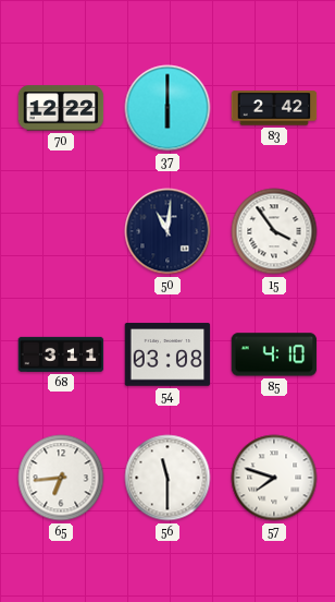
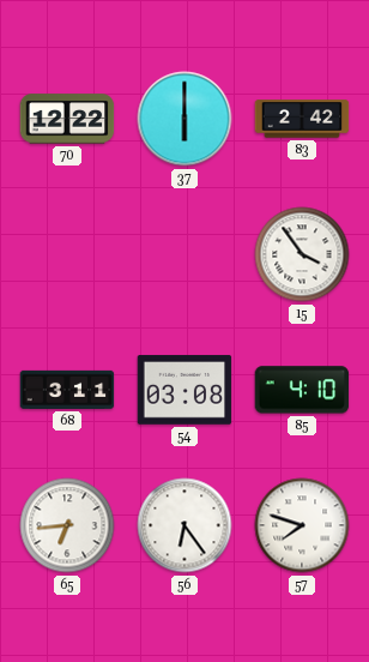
50: 11:01 -> none (167, 231)
56: 11:30 -> 6:24 (184, 525)
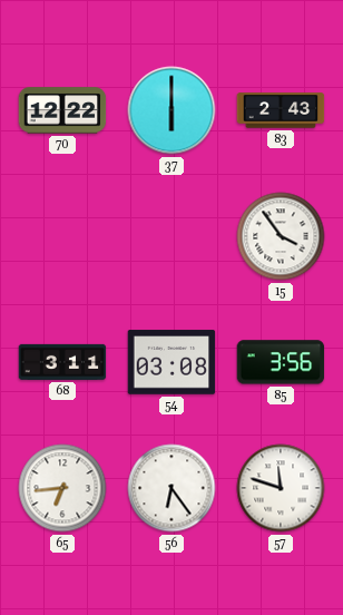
83: 2:42 -> 2:43 (281, 110)
85: 4:10 -> 3:56 (281, 362)
57: 7:48 -> 11:48 (281, 488)
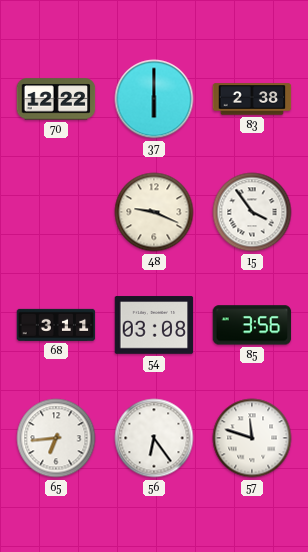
83: 2:43 -> 2:38 (252, 99)
48: none -> 9:19 (154, 212)
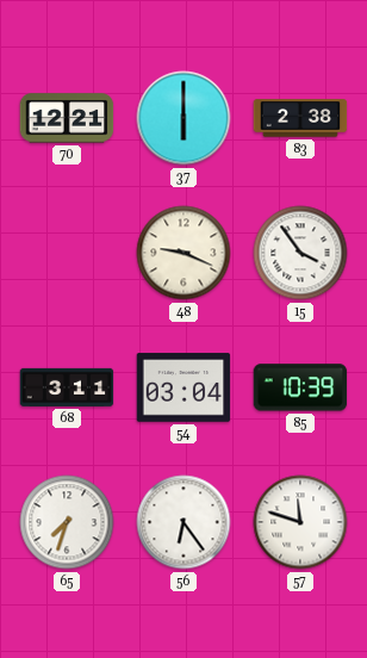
70: 12:22 -> 12:21 (67, 118)
54: 03:08 -> 03:04 (183, 387)
85: 3:56 -> 10:39 (300, 387)
65: 6:44 -> 7:33 (67, 522)
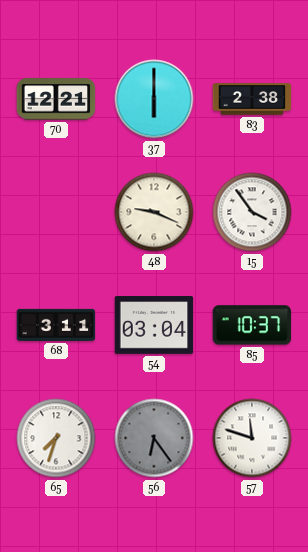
85: 10:39 -> 10:37 (252, 325)
56 dial: white -> grey (154, 438)
